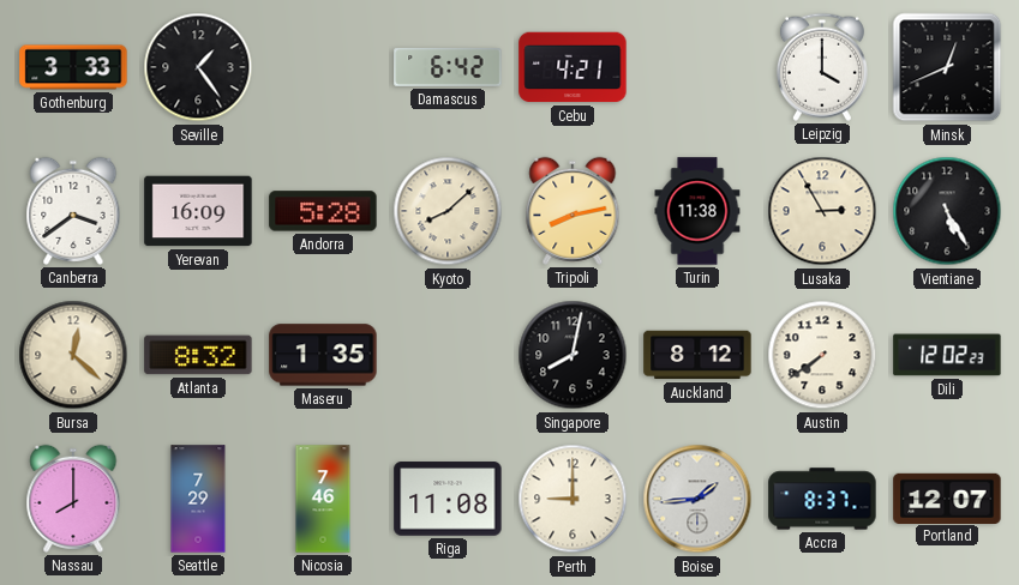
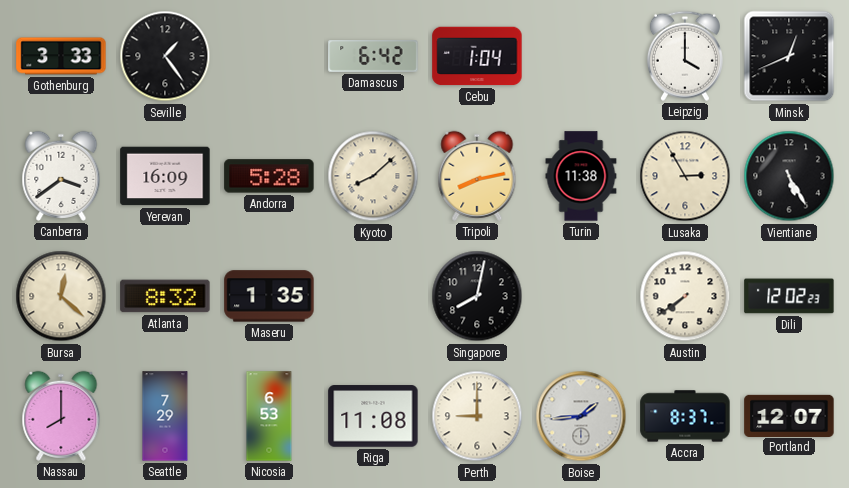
Cebu: 4:21 -> 1:04 (477, 56)
Auckland: 8:12 -> none (697, 355)
Nicosia: 7:46 -> 6:53 (269, 416)
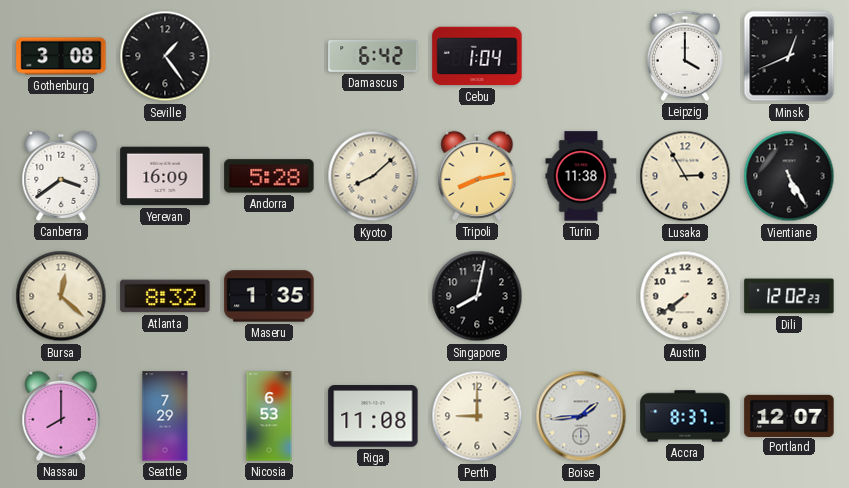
Gothenburg: 3:33 -> 3:08 (61, 56)
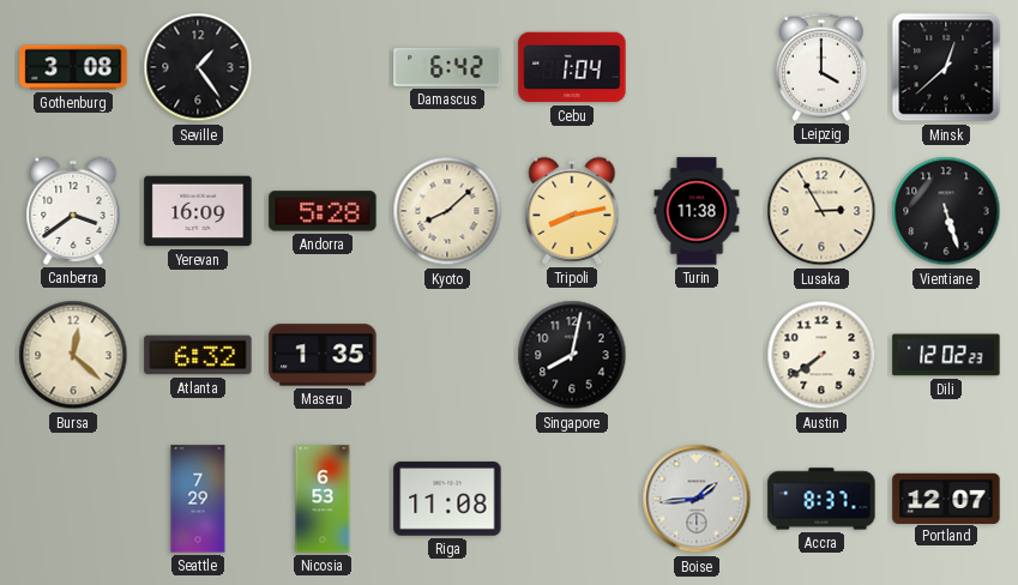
Minsk: 12:41 -> 12:38 (946, 67)
Vientiane: 5:25 -> 5:27 (946, 211)
Atlanta: 8:32 -> 6:32 (198, 355)
Nassau: 8:00 -> none (61, 416)
Perth: 9:00 -> none (477, 416)
